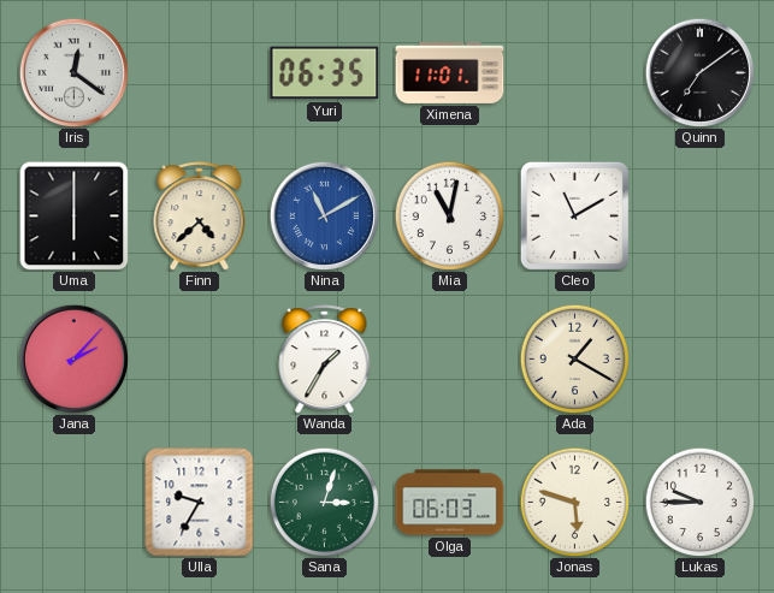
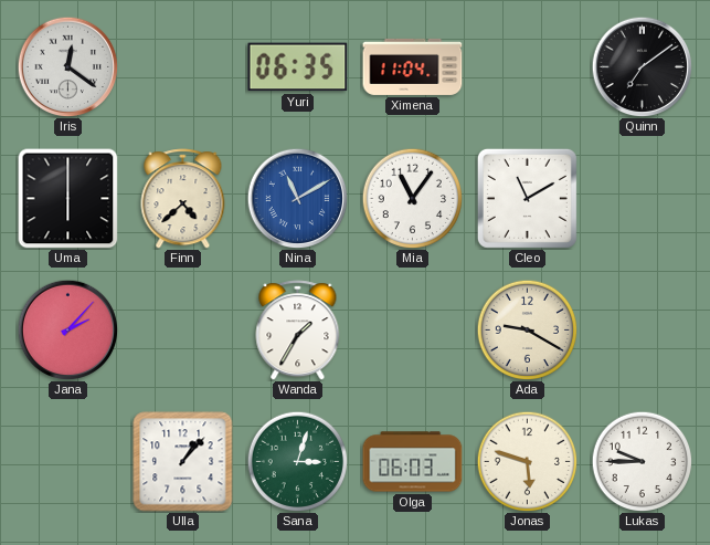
Ximena: 11:01 -> 11:04 (413, 66)
Mia: 11:02 -> 11:06 (412, 198)
Ada: 1:20 -> 9:20 (527, 329)
Ulla: 9:35 -> 1:07 (183, 462)
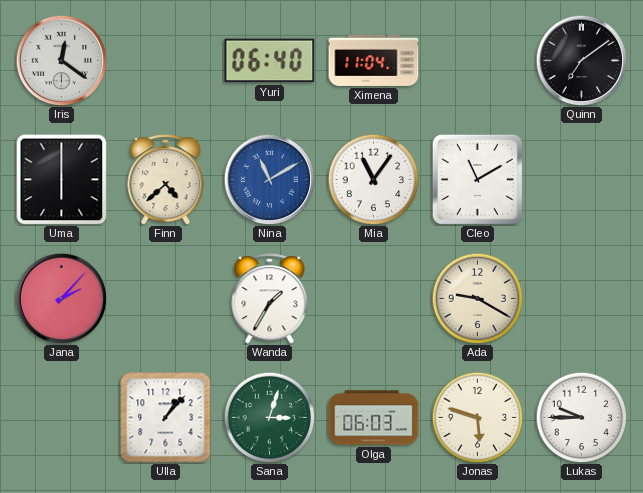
Yuri: 06:35 -> 06:40 (270, 61)
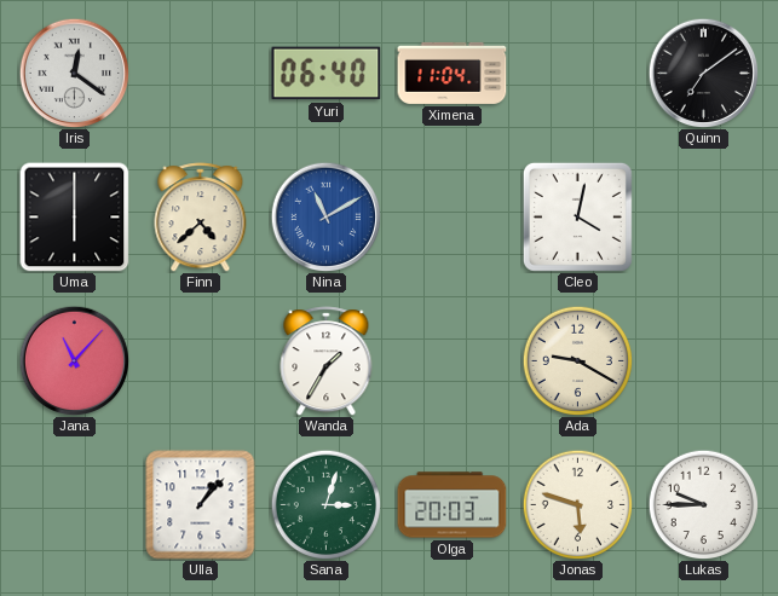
Mia: 11:06 -> none (373, 179)
Cleo: 11:10 -> 4:02 (577, 216)
Jana: 2:07 -> 11:07 (74, 360)
Olga: 06:03 -> 20:03 (453, 505)
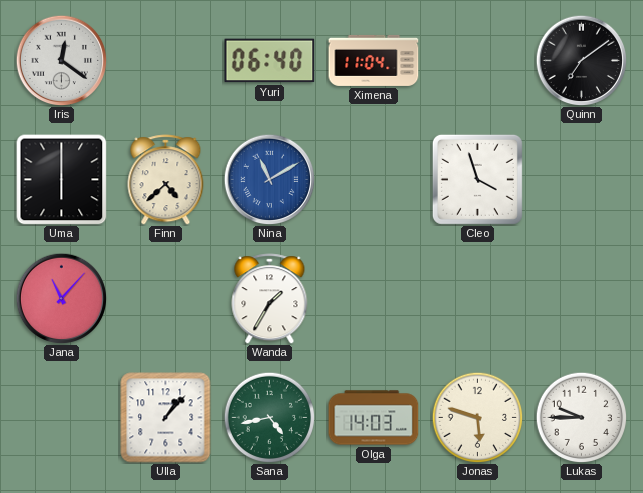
Cleo: 4:02 -> 3:57 (477, 179)
Ada: 9:20 -> none (577, 360)
Sana: 3:03 -> 4:43 (269, 417)
Olga: 20:03 -> 14:03 (374, 418)
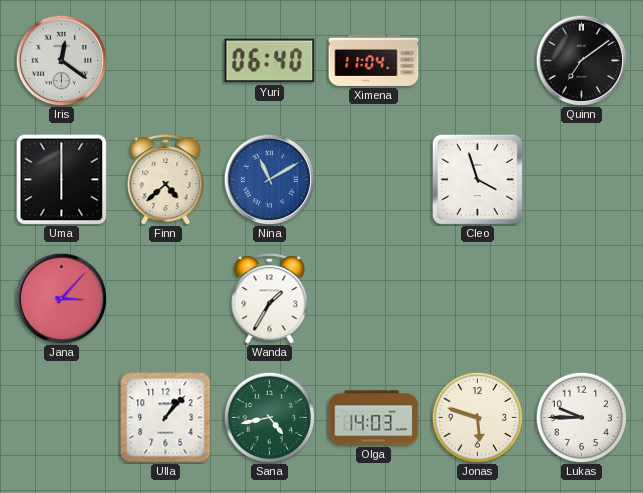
Jana: 11:07 -> 3:07 (61, 298)
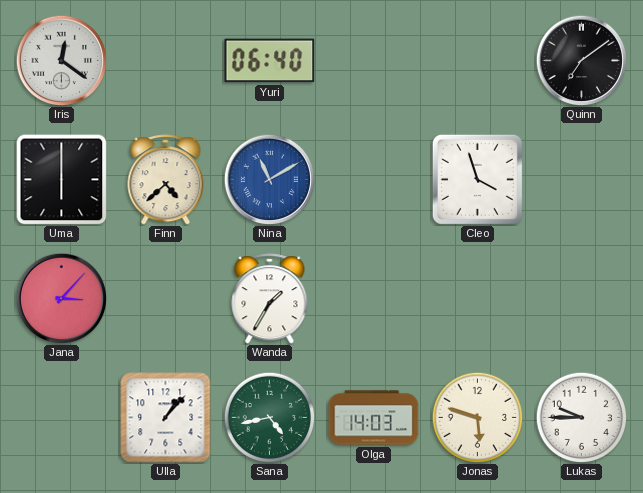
Ximena: 11:04 -> none (374, 60)
